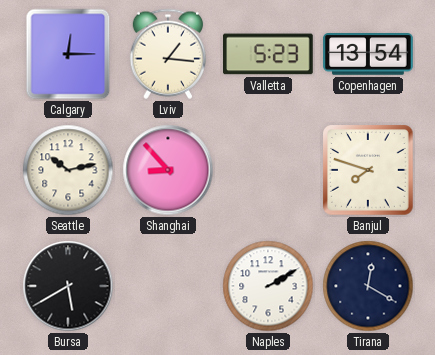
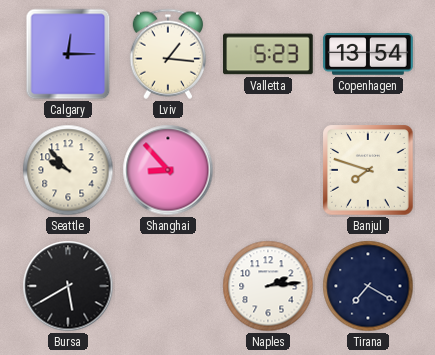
Seattle: 10:13 -> 9:53 (68, 170)
Naples: 2:10 -> 2:14 (268, 286)
Tirana: 12:20 -> 7:20 (368, 286)
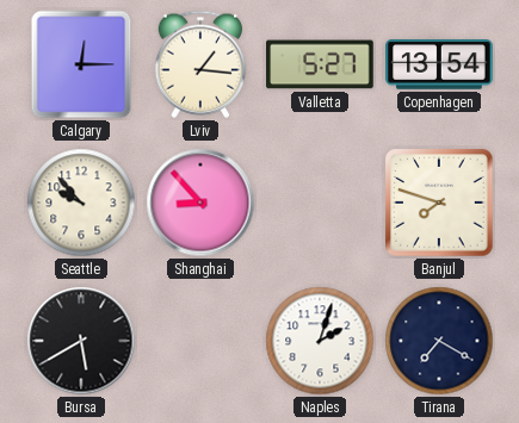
Valletta: 5:23 -> 5:27 (321, 64)
Naples: 2:14 -> 2:03 (320, 341)
